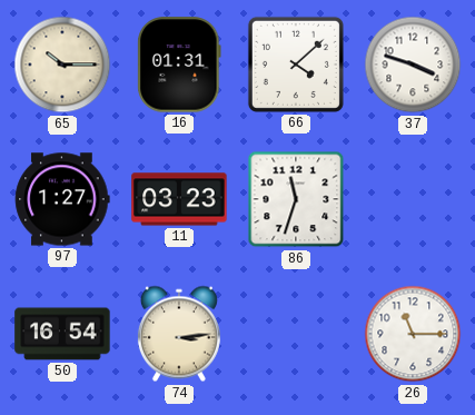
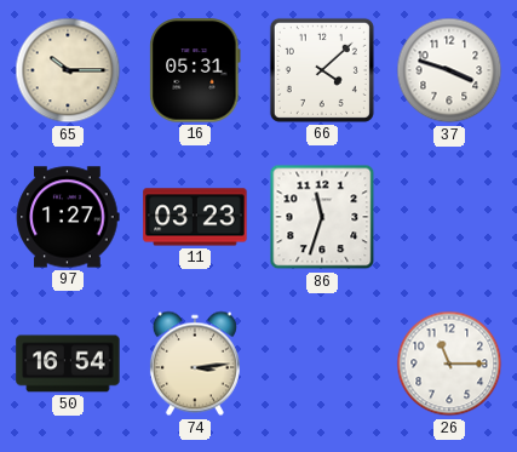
16: 01:31 -> 05:31 (195, 70)
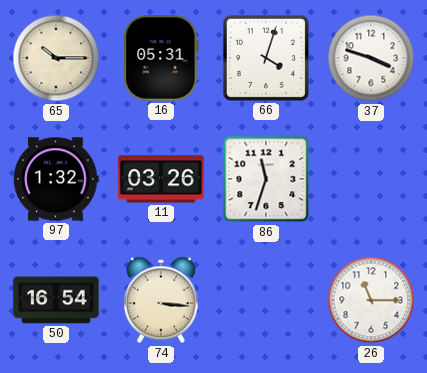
66: 4:08 -> 4:03 (266, 58)
97: 1:27 -> 1:32 (56, 179)
11: 03:23 -> 03:26 (161, 179)
74: 3:14 -> 3:16 (161, 300)
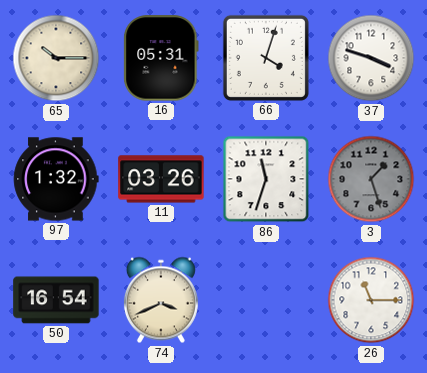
3: none -> 1:27 (371, 179)
74: 3:16 -> 3:41 (161, 300)
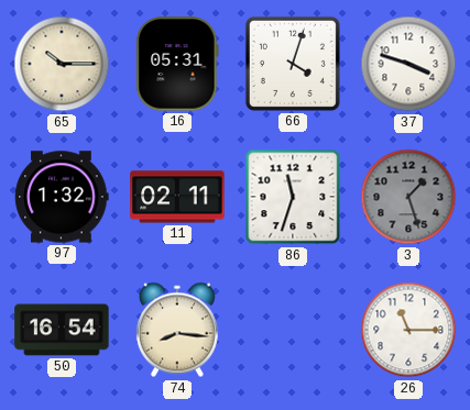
11: 03:26 -> 02:11 (177, 197)
74: 3:41 -> 8:16 (177, 330)
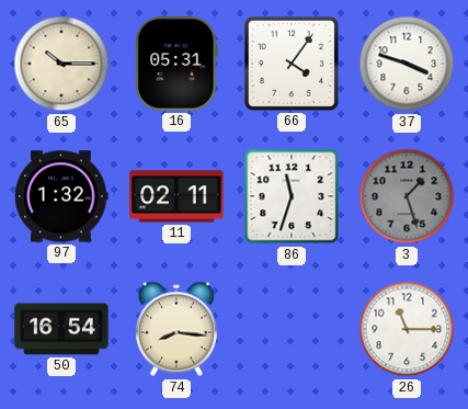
66: 4:03 -> 4:06 (292, 64)
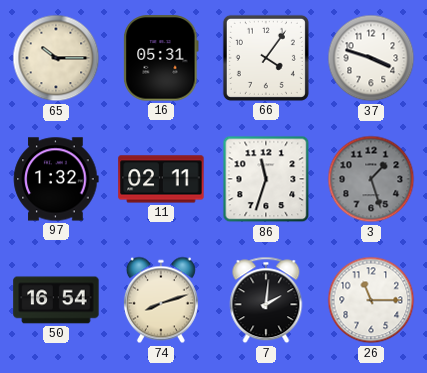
74: 8:16 -> 8:12 (161, 300)
7: none -> 2:01 (266, 300)
